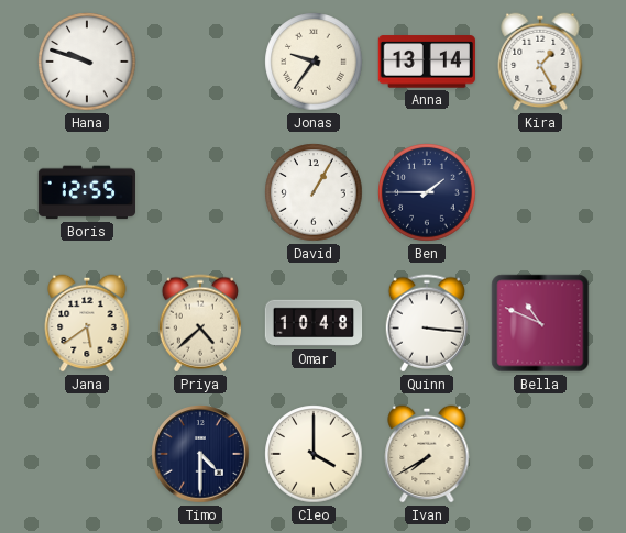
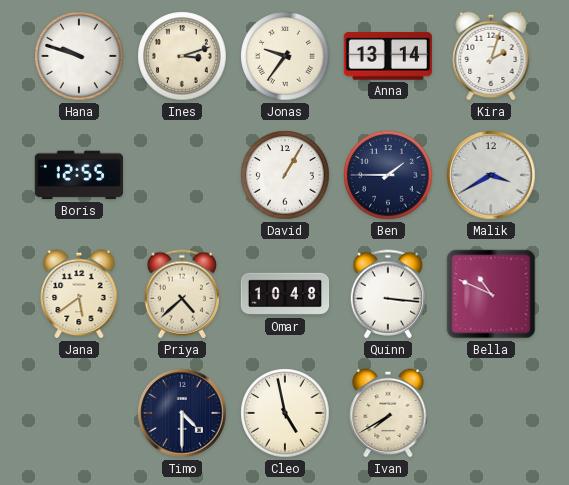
Ines: none -> 3:12 (182, 56)
Kira: 1:25 -> 2:03 (491, 56)
Malik: none -> 3:40 (491, 175)
Cleo: 4:00 -> 4:58 (285, 413)
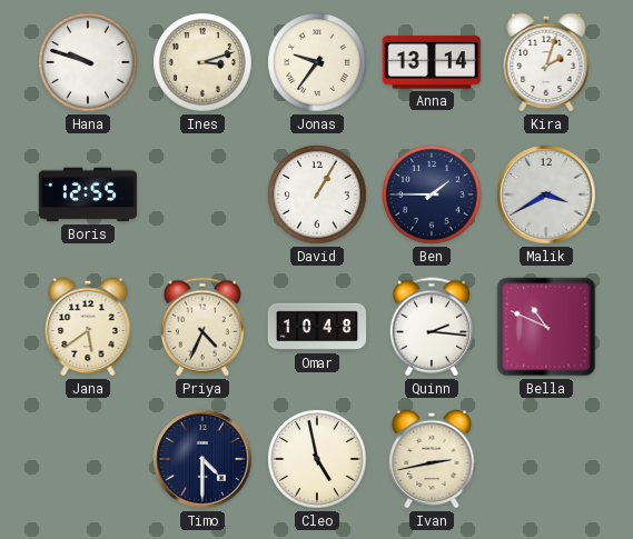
Priya: 4:38 -> 4:34 (201, 327)
Quinn: 3:16 -> 2:16 (431, 327)
Ivan: 7:40 -> 2:43 (432, 459)
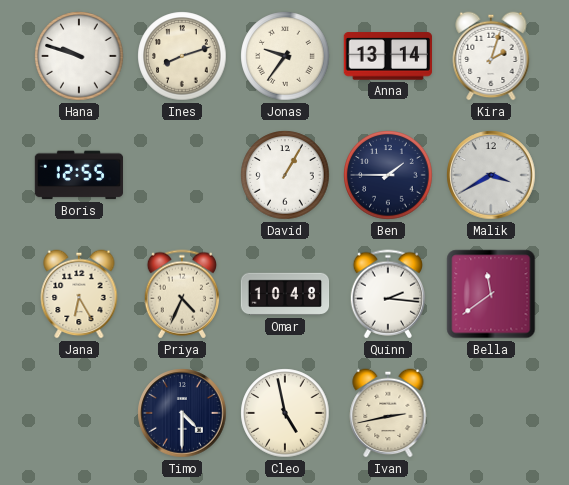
Ines: 3:12 -> 8:12 (182, 56)
Jana: 5:39 -> 6:25 (79, 294)
Bella: 10:49 -> 11:39 (491, 294)
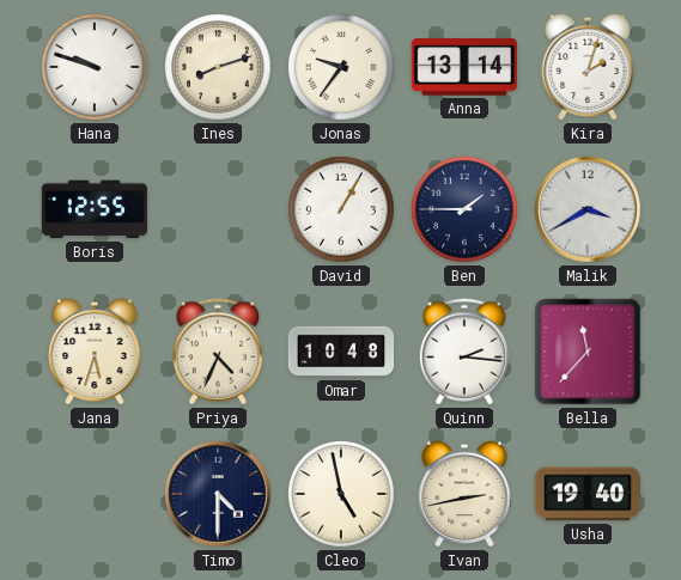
Jana: 6:25 -> 5:33 (95, 352)
Bella: 11:39 -> 11:37 (588, 352)
Usha: none -> 19:40 (586, 494)
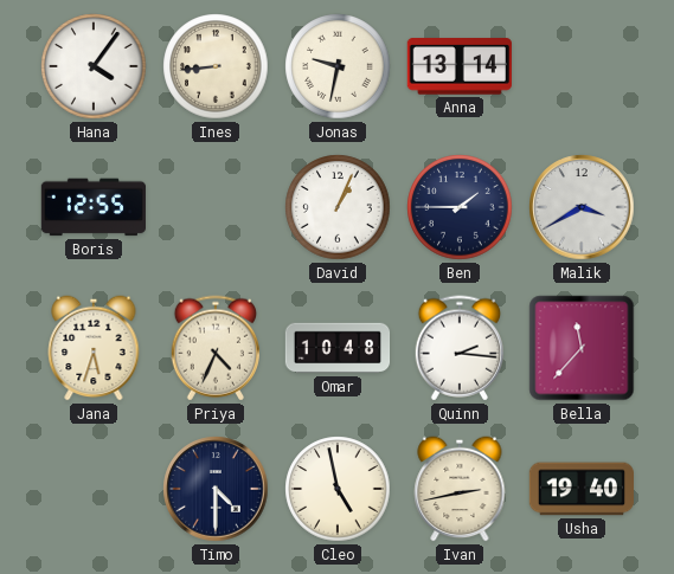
Hana: 9:48 -> 4:06 (94, 66)
Ines: 8:12 -> 8:44 (216, 66)
Jonas: 9:36 -> 9:32 (338, 66)
Kira: 2:03 -> none (588, 67)
David: 1:05 -> 1:04 (338, 207)
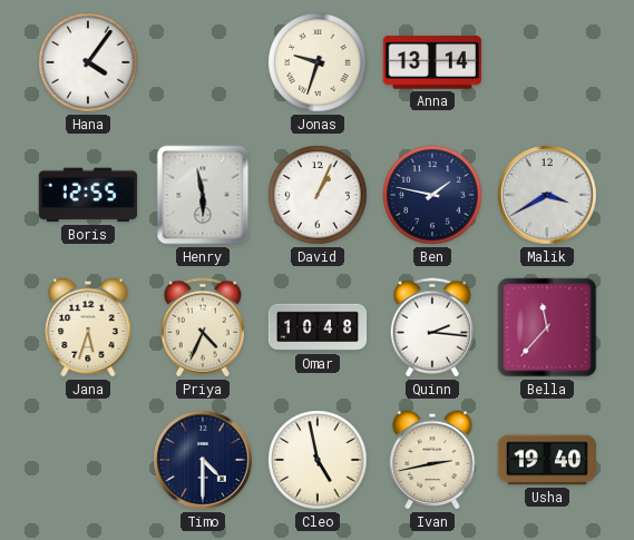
Ines: 8:44 -> none (216, 66)
Jonas: 9:32 -> 9:33 (318, 62)
Henry: none -> 5:58 (203, 195)
Ben: 1:45 -> 1:47 (432, 195)
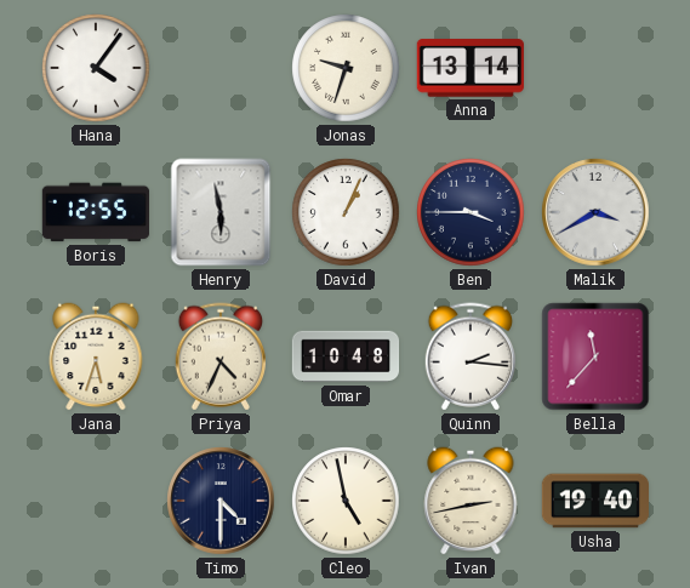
Ben: 1:47 -> 3:45 (471, 212)
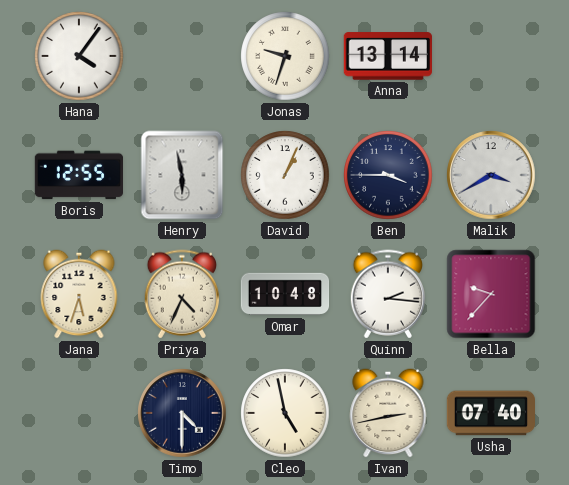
Bella: 11:37 -> 9:37 (491, 294)
Usha: 19:40 -> 07:40 (490, 413)
